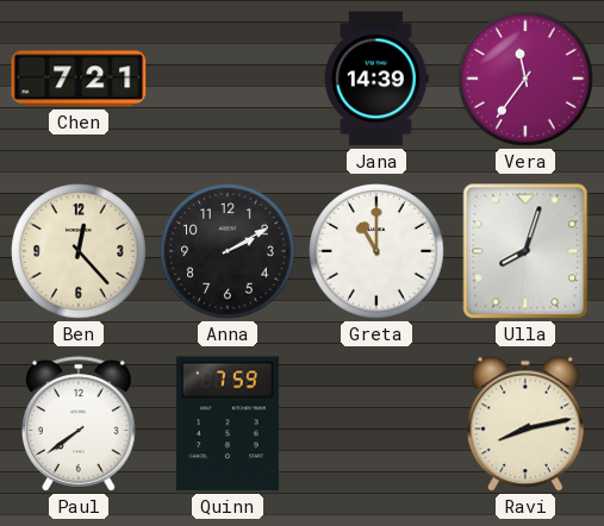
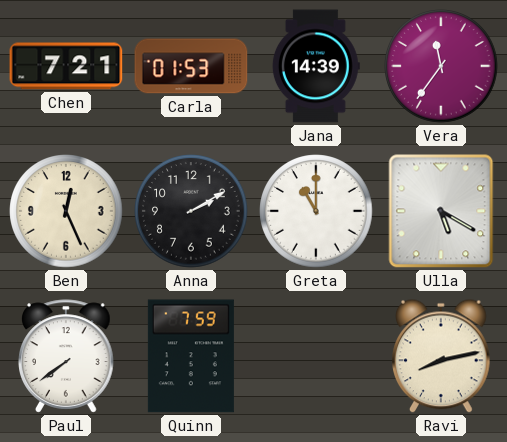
Carla: none -> 01:53 (191, 66)
Ben: 12:23 -> 12:26 (66, 211)
Ulla: 8:03 -> 5:20 (441, 211)
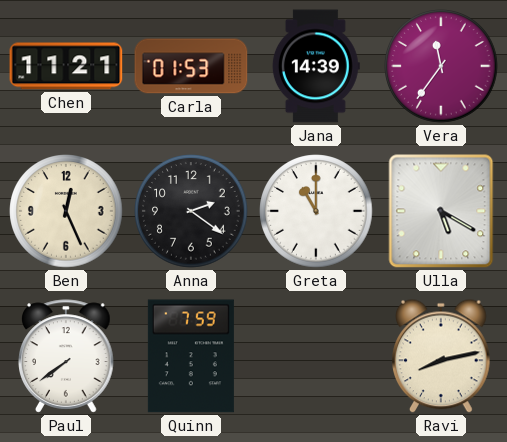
Chen: 7:21 -> 11:21 (66, 66)
Anna: 2:10 -> 2:21 (191, 211)
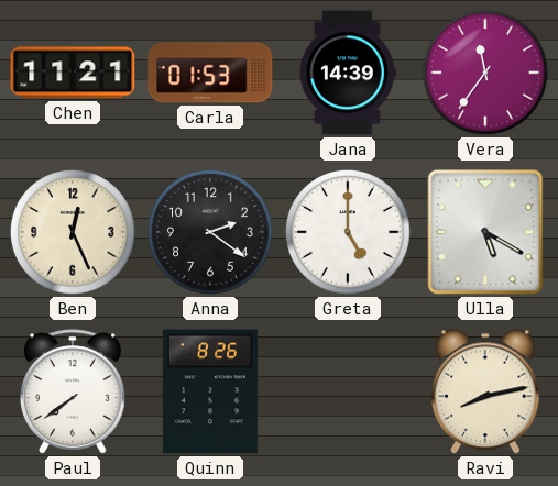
Greta: 11:00 -> 5:00 (348, 232)
Quinn: 7:59 -> 8:26 (210, 391)
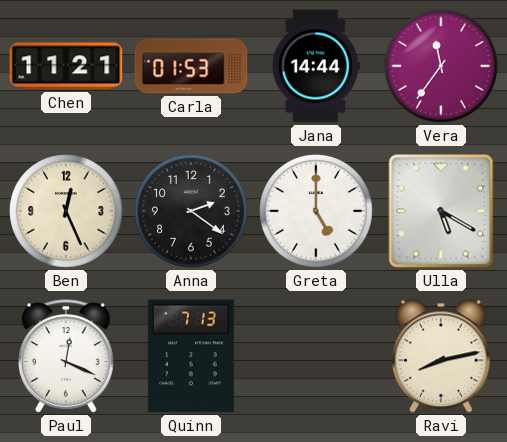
Jana: 14:39 -> 14:44 (316, 66)
Paul: 7:39 -> 12:19 (66, 356)
Quinn: 8:26 -> 7:13 (191, 356)
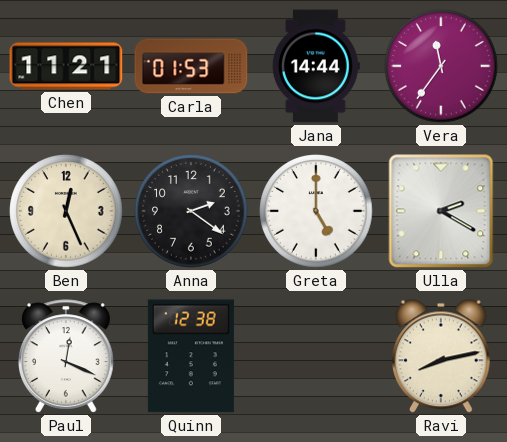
Ulla: 5:20 -> 2:20 (441, 211)
Quinn: 7:13 -> 12:38 (191, 356)
